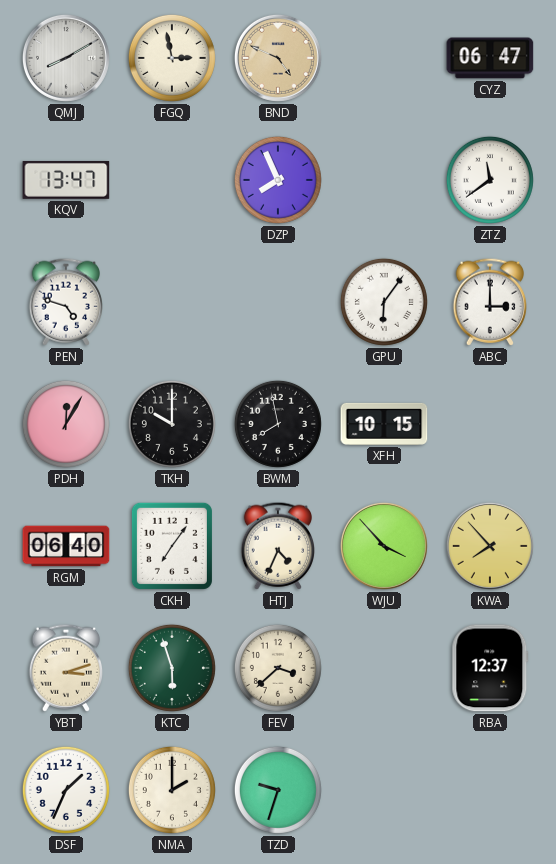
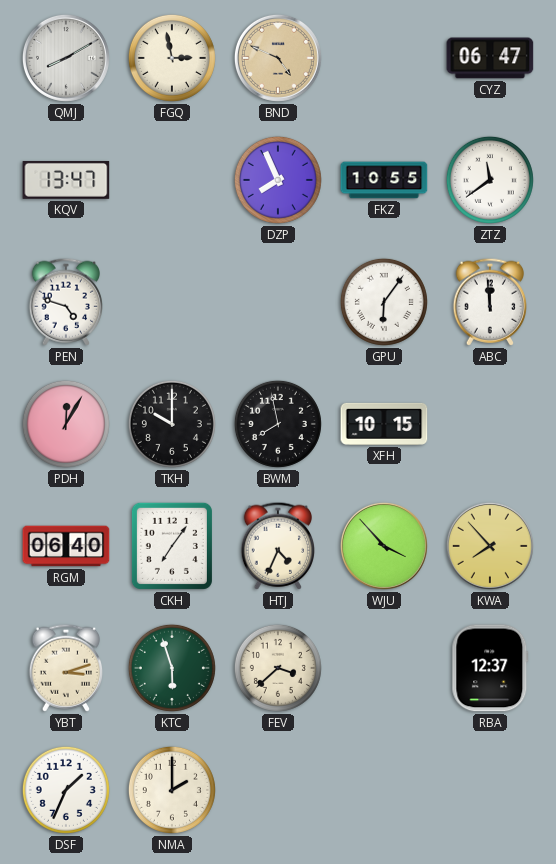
FKZ: none -> 10:55 (384, 180)
ABC: 3:00 -> 11:59 (489, 302)
TZD: 9:33 -> none (278, 790)
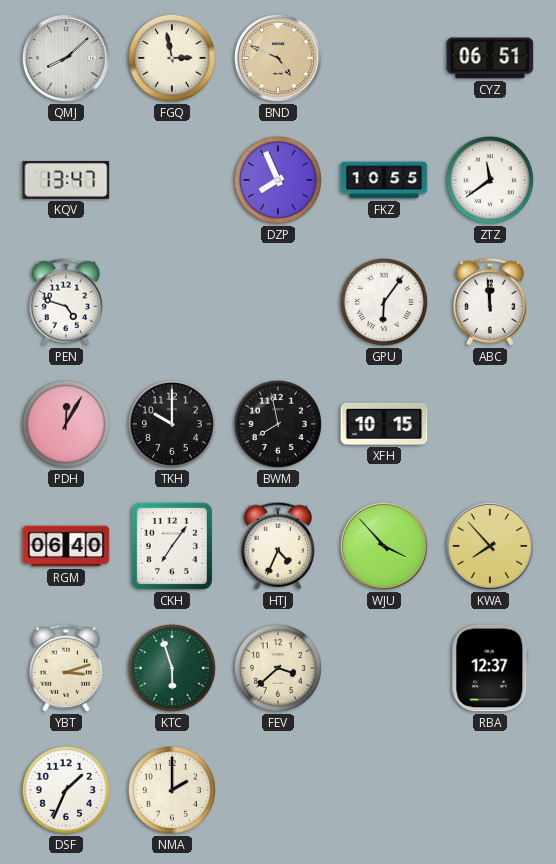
QMJ: 8:10 -> 8:08 (66, 58)
CYZ: 06:47 -> 06:51 (490, 58)
